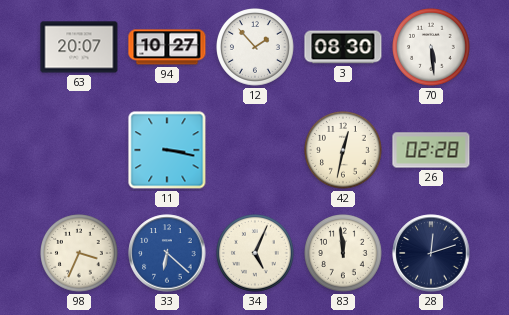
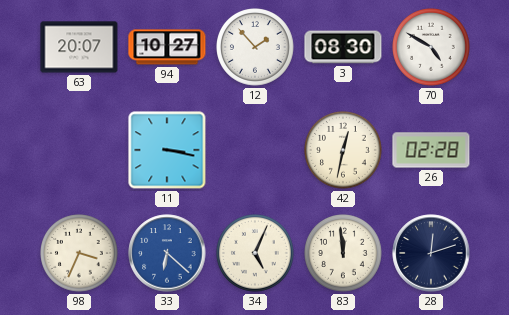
70: 5:29 -> 4:50 (432, 48)
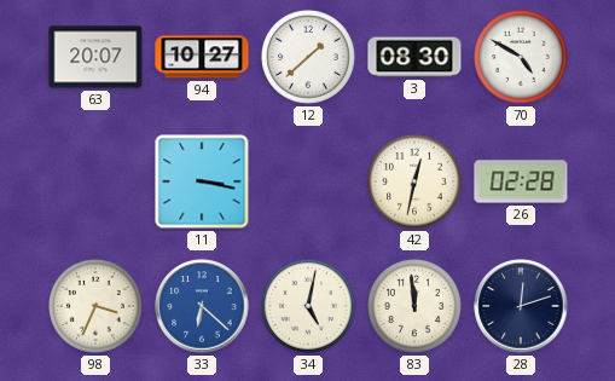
12: 1:53 -> 1:38 (309, 58)
34: 5:04 -> 5:02 (309, 307)
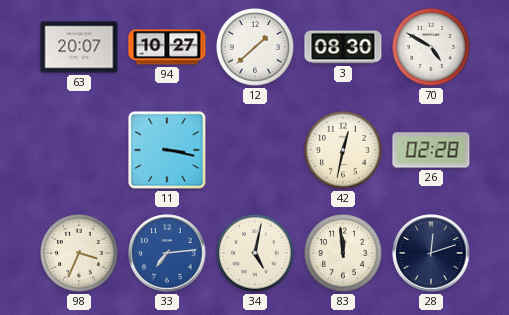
33: 6:22 -> 7:14 (167, 253)
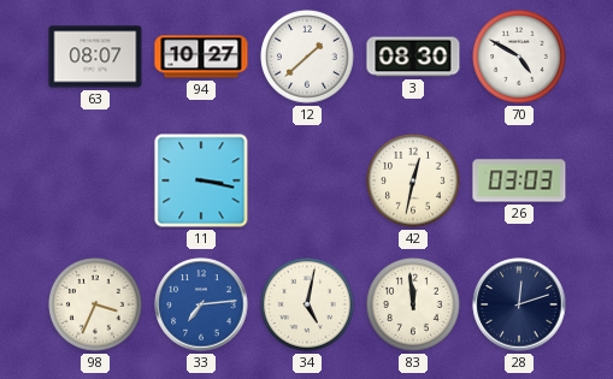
63: 20:07 -> 08:07 (95, 57)
26: 02:28 -> 03:03 (519, 180)
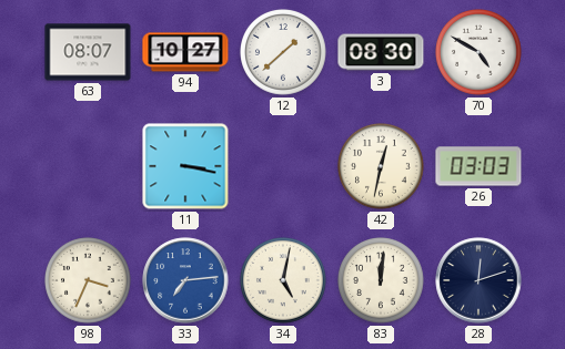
83: 11:59 -> 12:01 (382, 281)
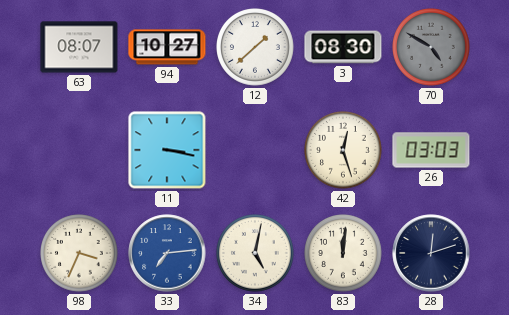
70 dial: white -> grey (432, 48)
42: 12:32 -> 12:27 (344, 151)
